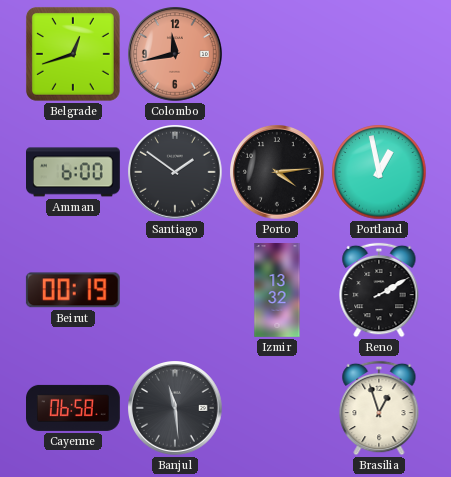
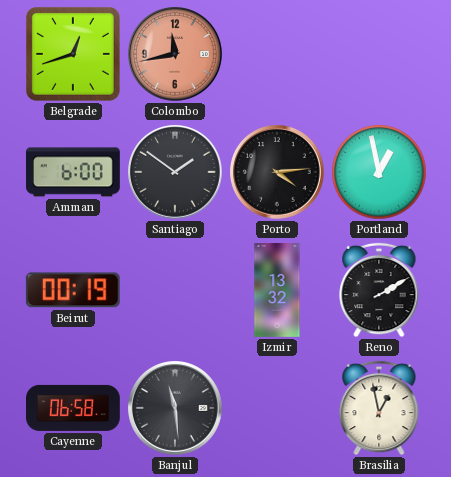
Brasilia: 12:57 -> 12:58 (379, 408)
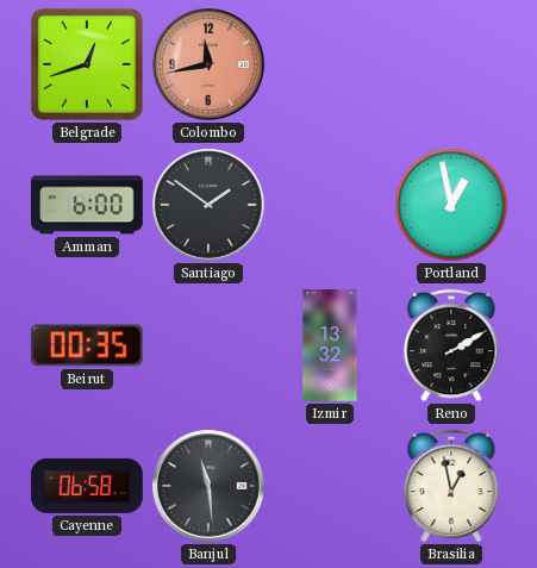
Porto: 4:14 -> none (278, 173)
Beirut: 00:19 -> 00:35 (87, 345)
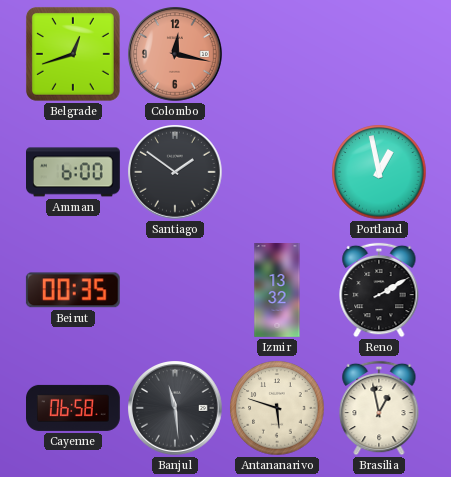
Colombo: 11:43 -> 12:17 (176, 55)
Antananarivo: none -> 5:48 (277, 408)
